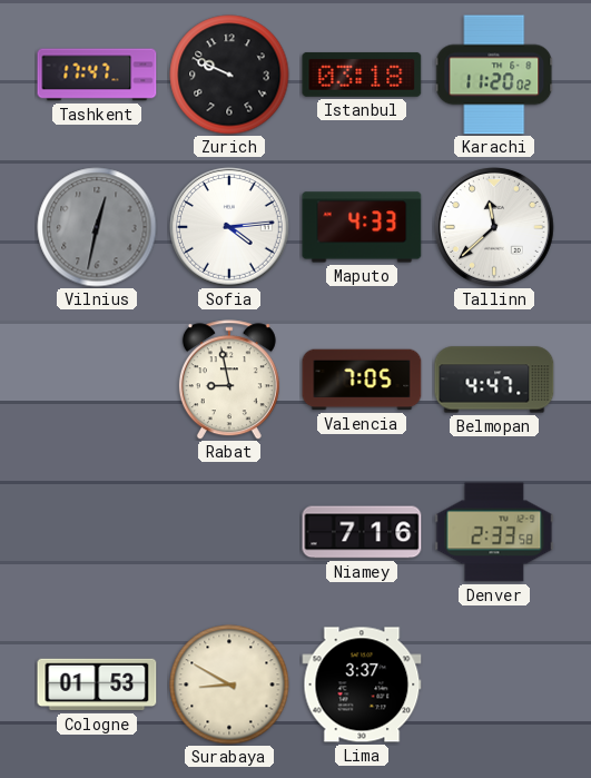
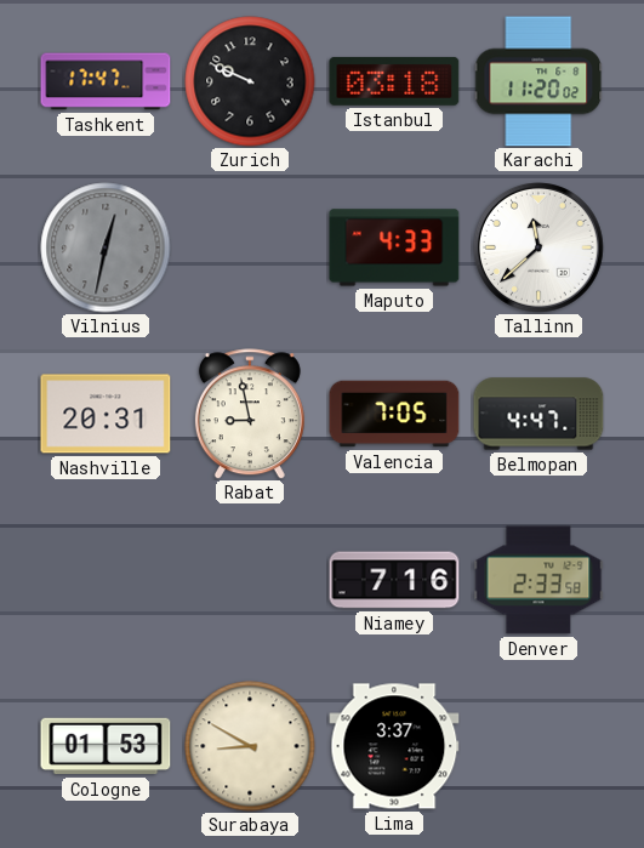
Sofia: 4:14 -> none (230, 228)
Nashville: none -> 20:31 (106, 414)
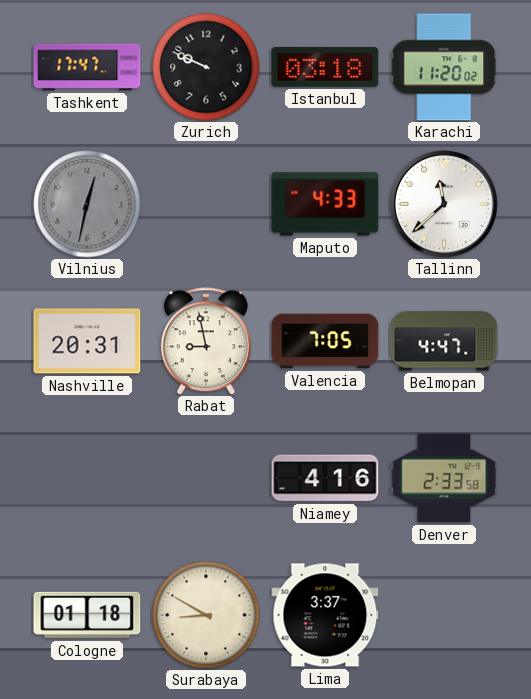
Niamey: 7:16 -> 4:16 (325, 478)
Cologne: 01:53 -> 01:18 (87, 615)
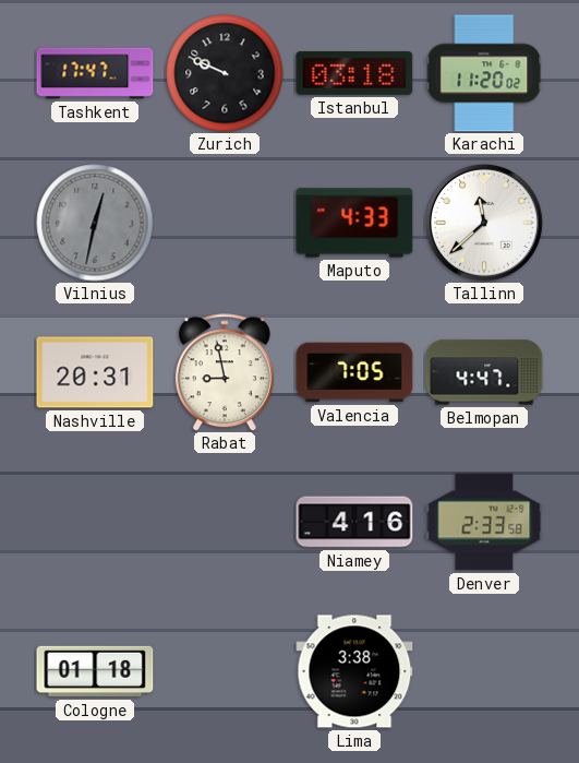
Surabaya: 8:50 -> none (206, 615)
Lima: 3:37 -> 3:38 (354, 671)
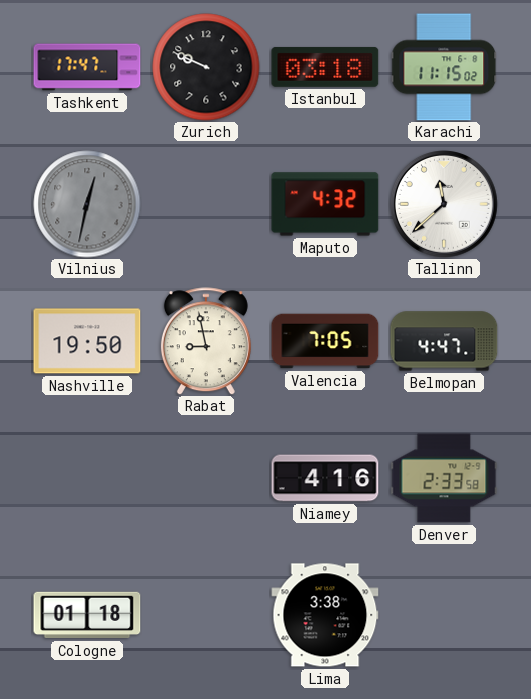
Karachi: 11:20 -> 11:15 (444, 67)
Maputo: 4:33 -> 4:32 (325, 204)
Nashville: 20:31 -> 19:50 (87, 341)
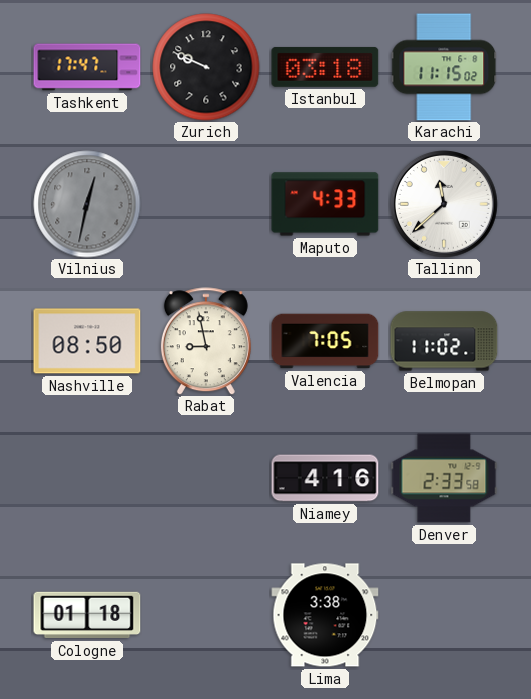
Maputo: 4:32 -> 4:33 (325, 204)
Nashville: 19:50 -> 08:50 (87, 341)
Belmopan: 4:47 -> 11:02 (444, 341)
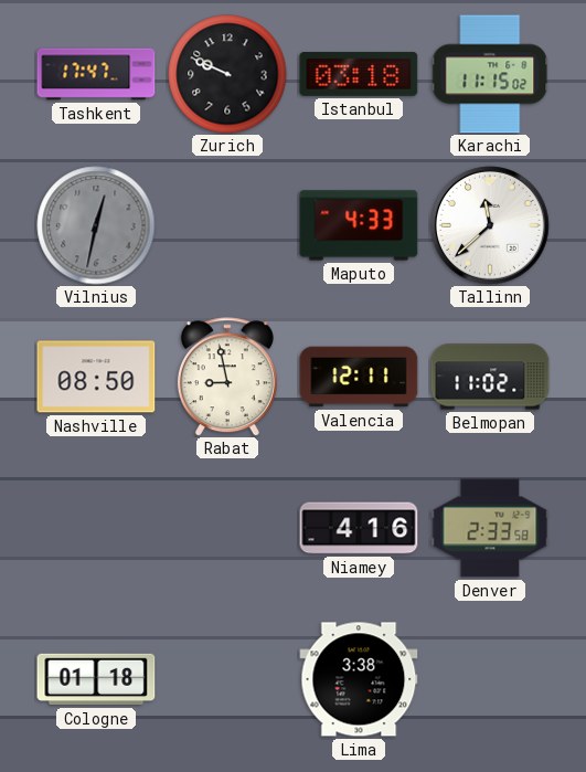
Valencia: 7:05 -> 12:11 (359, 377)
